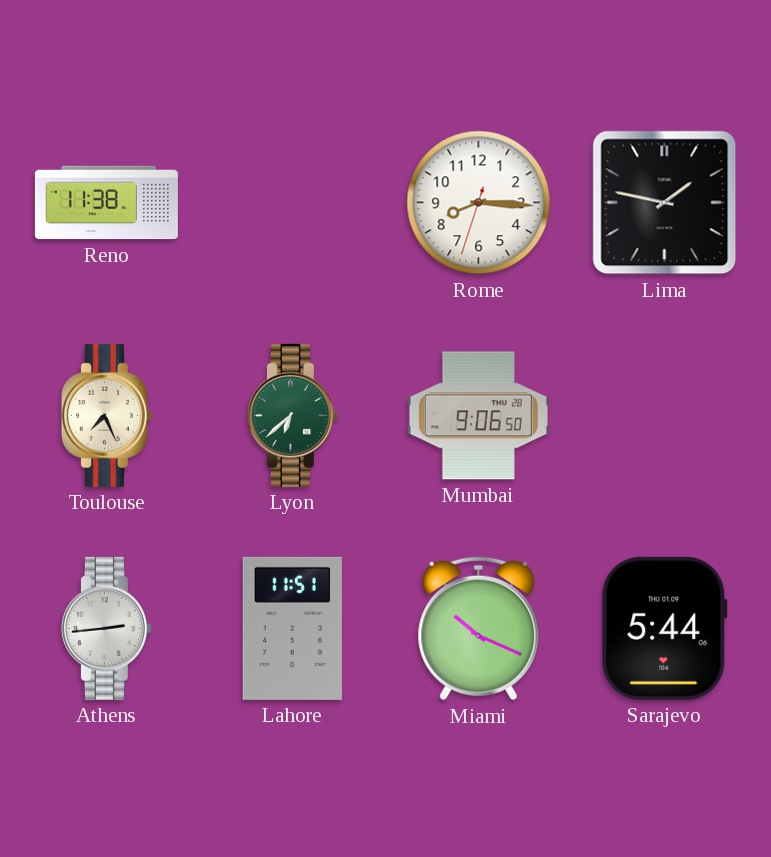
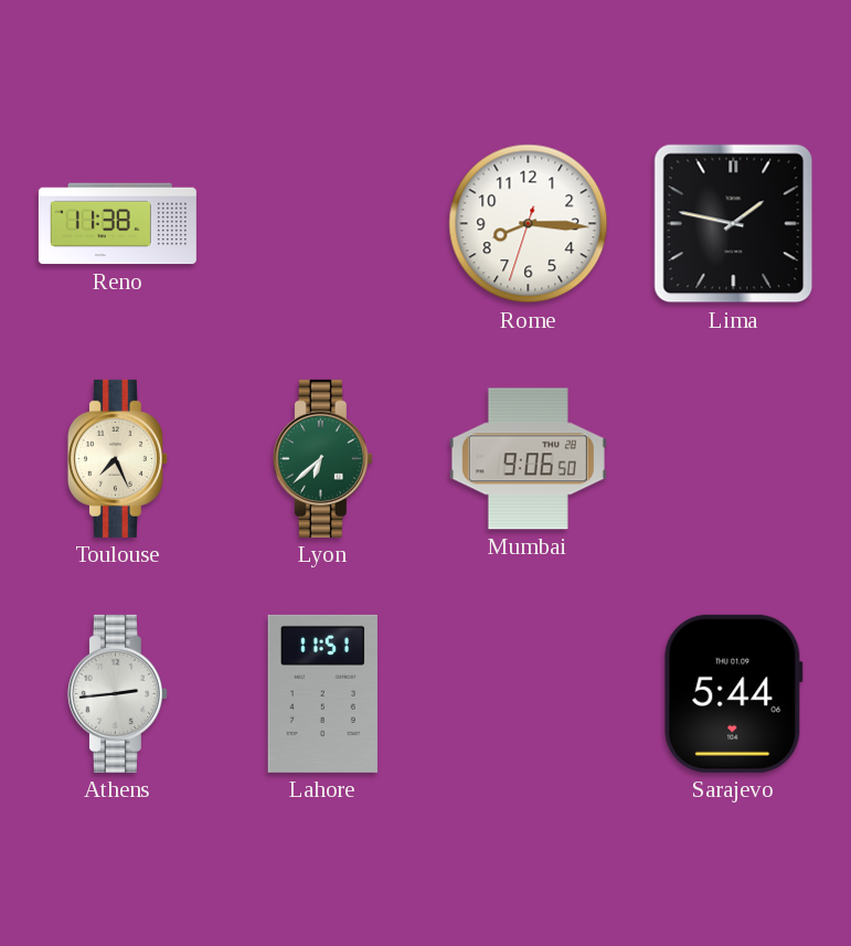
Miami: 10:19 -> none (479, 629)
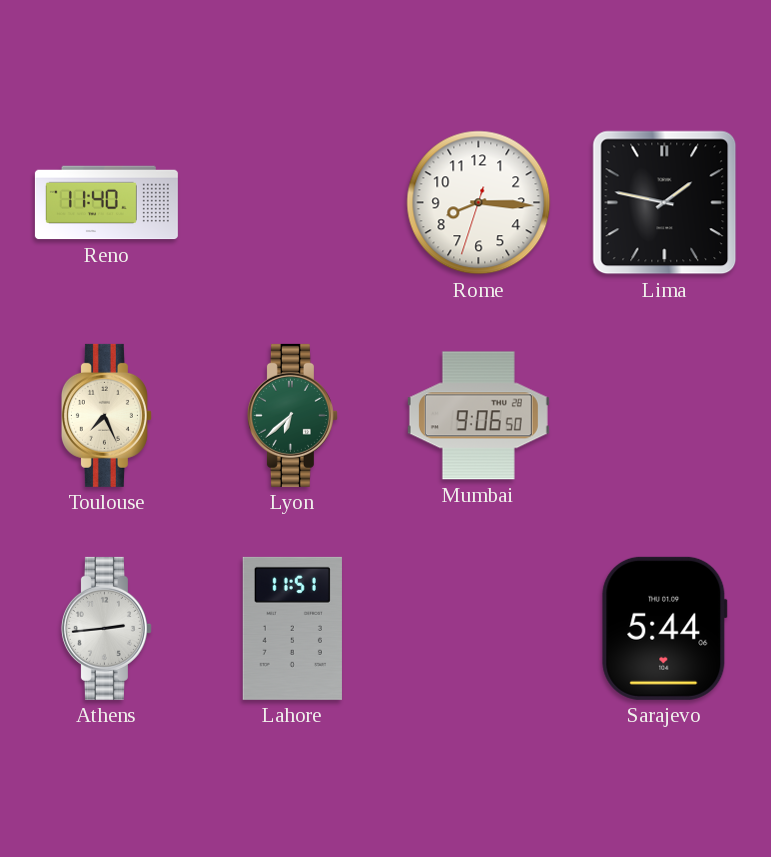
Reno: 11:38 -> 11:40 (106, 203)
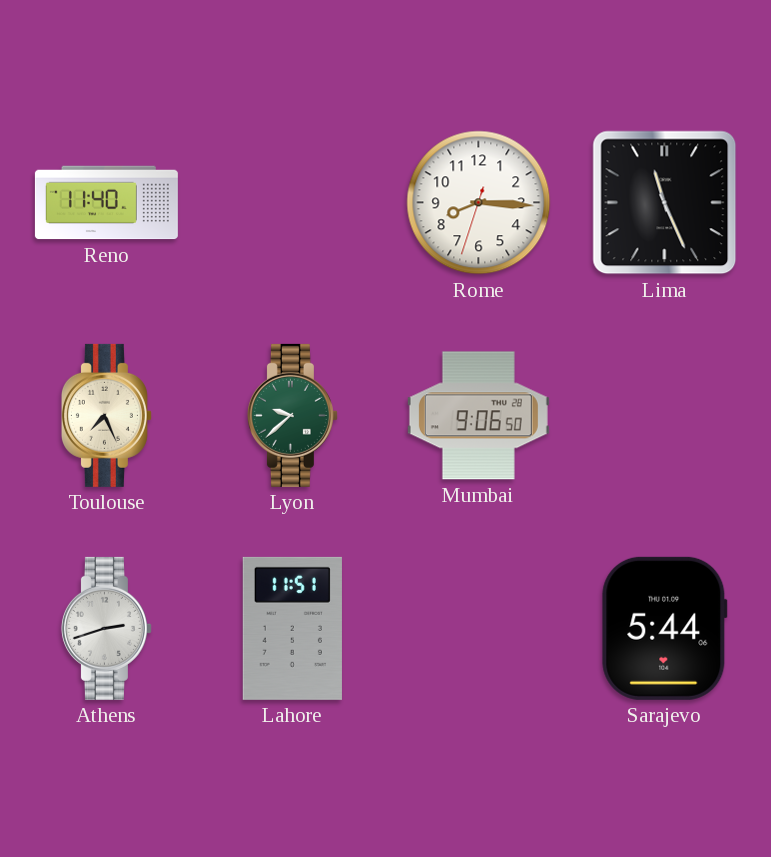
Lima: 1:47 -> 11:26 (665, 203)
Lyon: 6:38 -> 9:38 (292, 415)
Athens: 2:44 -> 2:42 (106, 628)
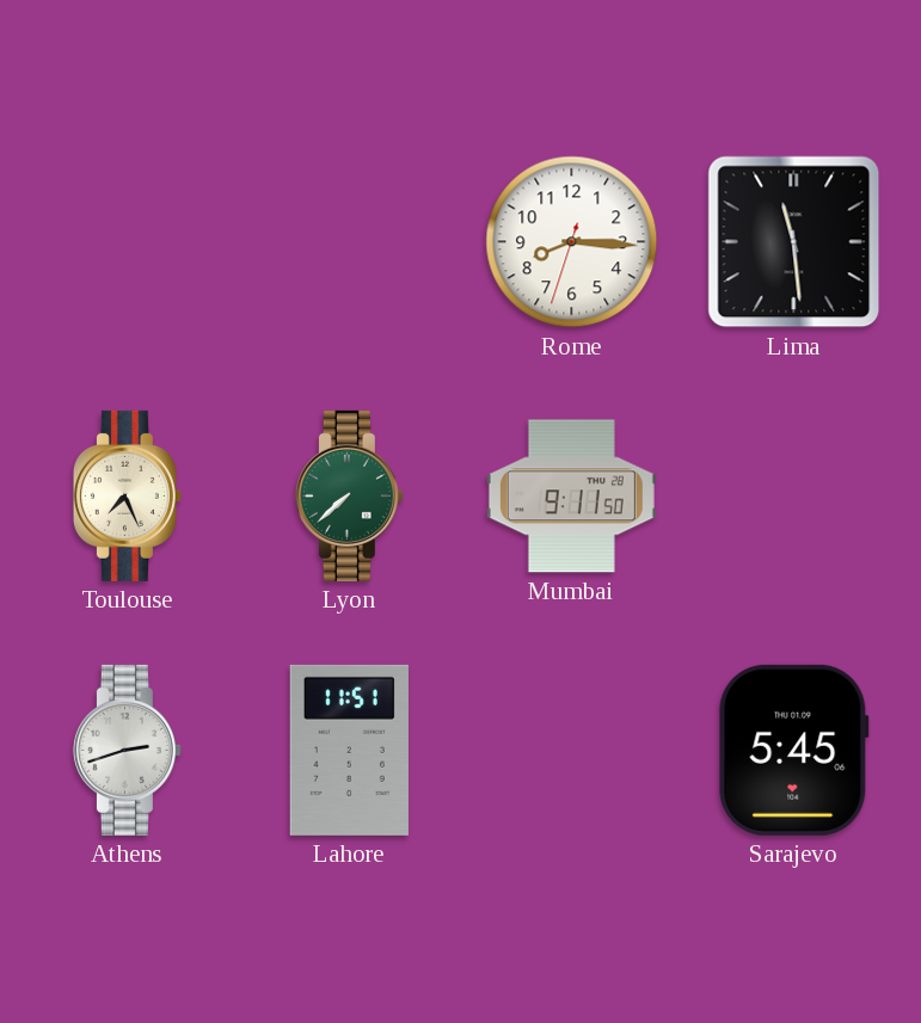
Reno: 11:40 -> none (106, 203)
Lima: 11:26 -> 11:29 (794, 242)
Lyon: 9:38 -> 7:38 (349, 495)
Mumbai: 9:06 -> 9:11 (571, 497)
Sarajevo: 5:44 -> 5:45 (794, 750)
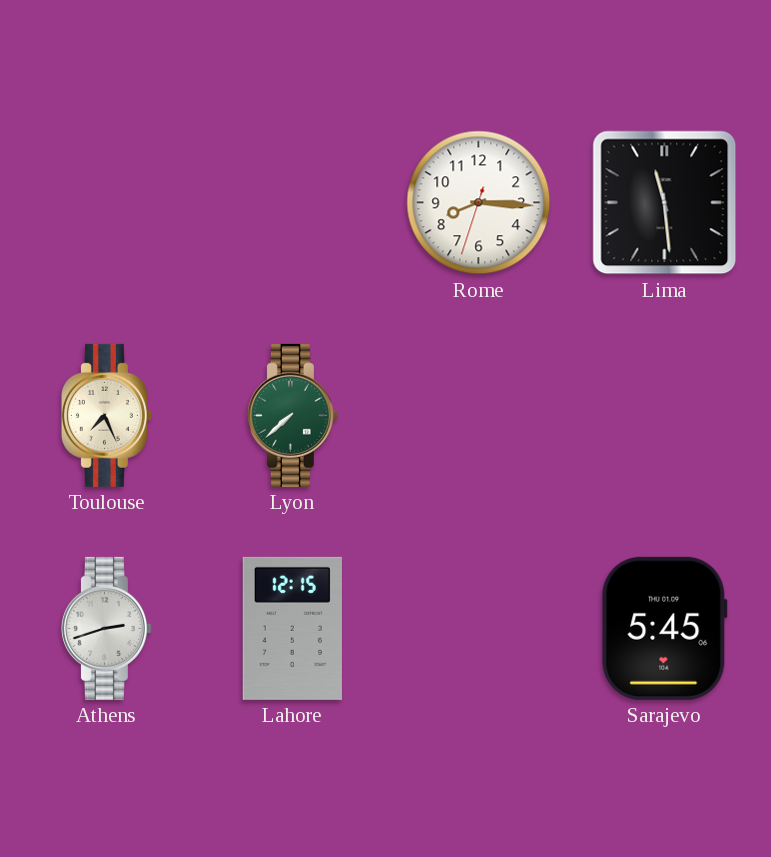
Mumbai: 9:11 -> none (571, 497)
Lahore: 11:51 -> 12:15 (292, 628)
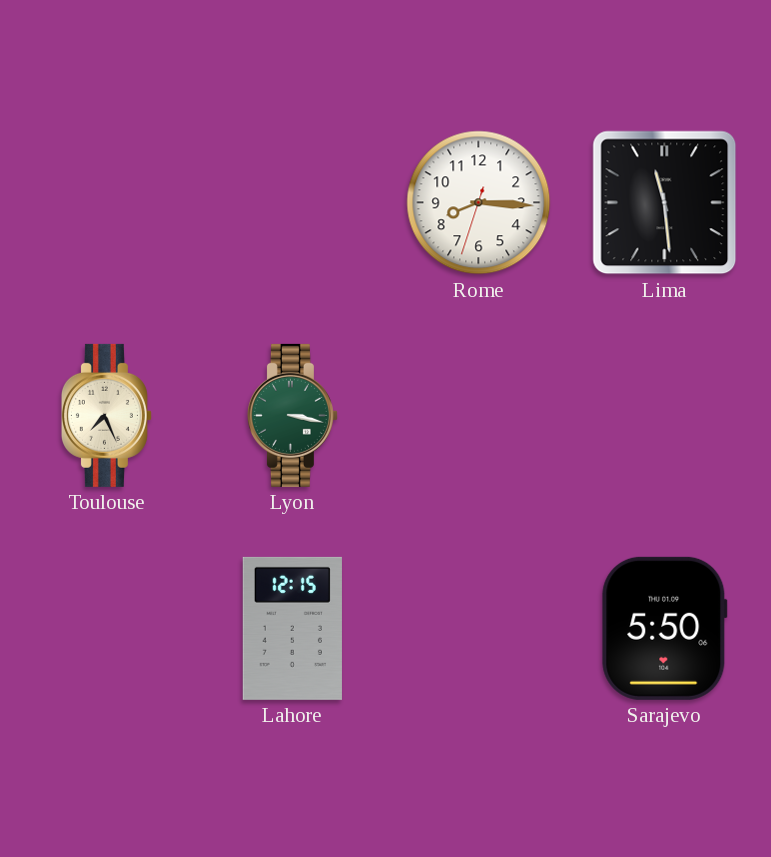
Lyon: 7:38 -> 3:17 (292, 415)
Athens: 2:42 -> none (106, 628)
Sarajevo: 5:45 -> 5:50 (665, 628)
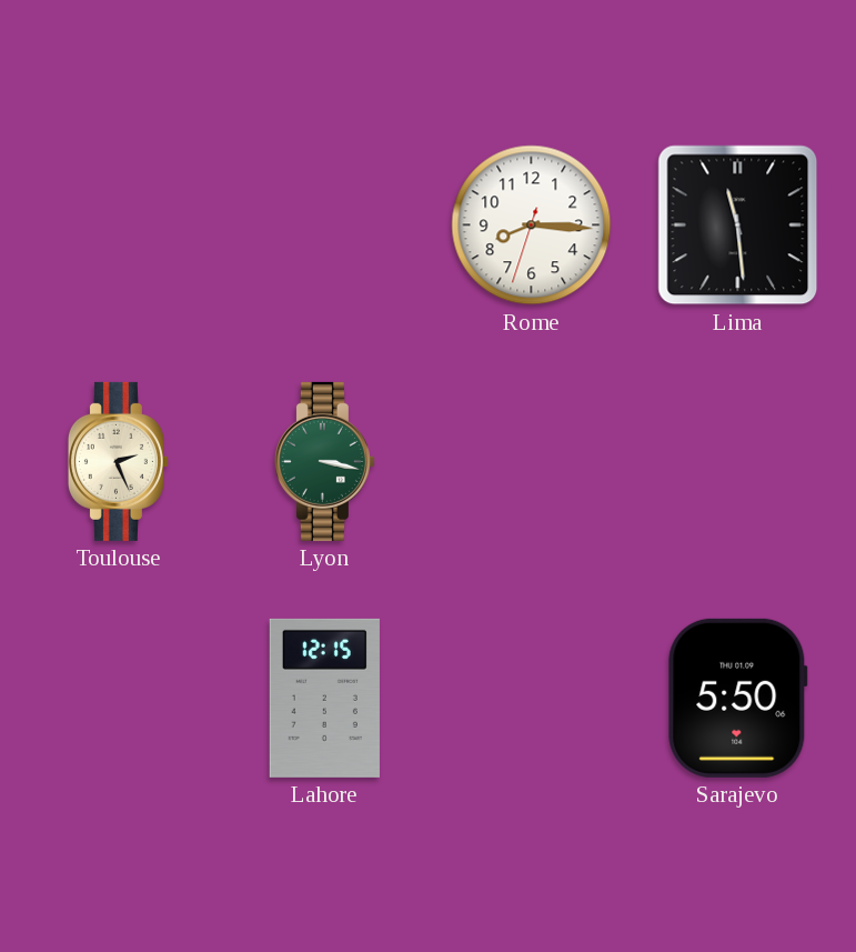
Toulouse: 7:26 -> 2:26 (118, 461)
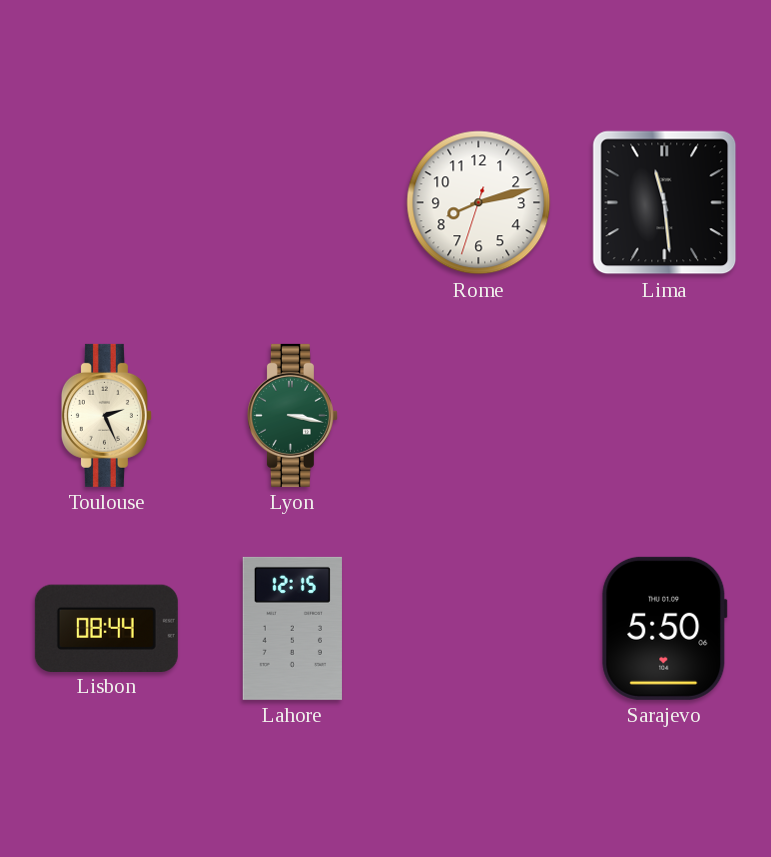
Rome: 8:15 -> 8:12 (479, 203)
Lisbon: none -> 08:44 (106, 628)
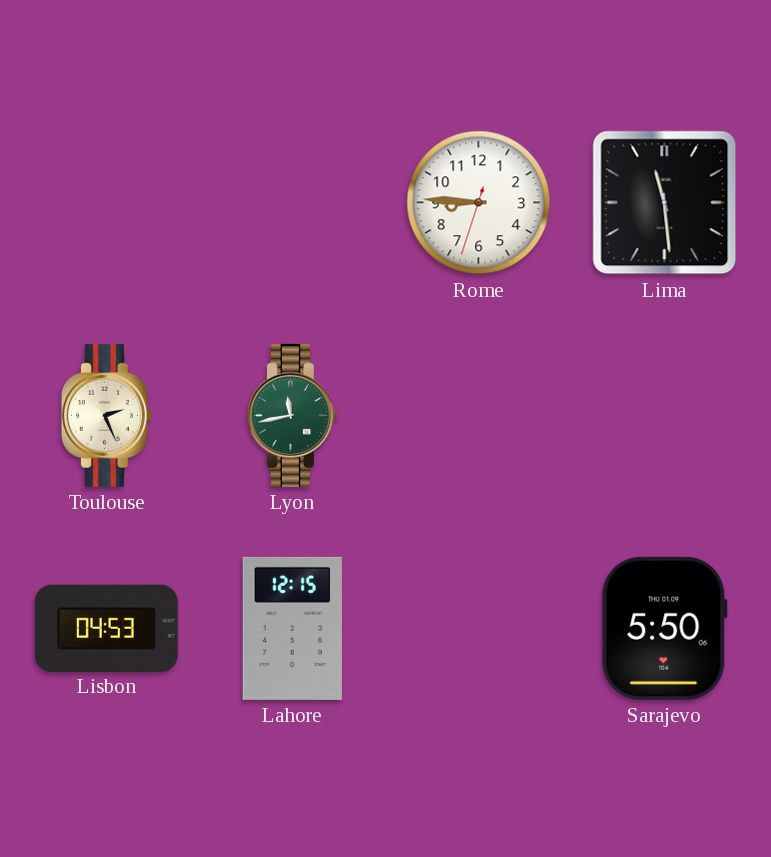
Rome: 8:12 -> 8:45 (479, 203)
Lyon: 3:17 -> 11:43 (292, 415)
Lisbon: 08:44 -> 04:53 (106, 628)
